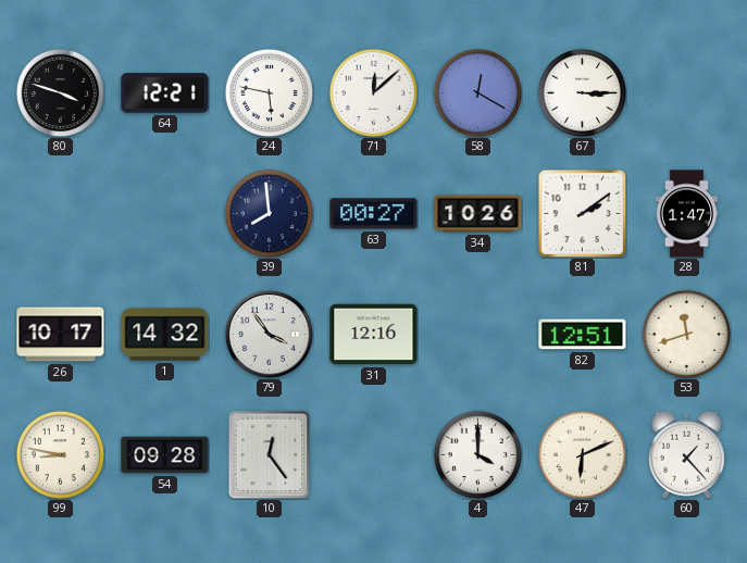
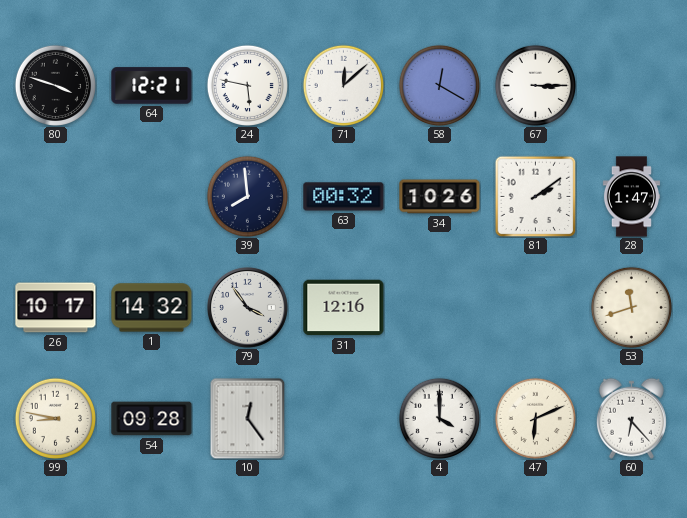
63: 00:27 -> 00:32 (344, 197)
82: 12:51 -> none (583, 335)
60: 1:23 -> 6:23 (631, 418)
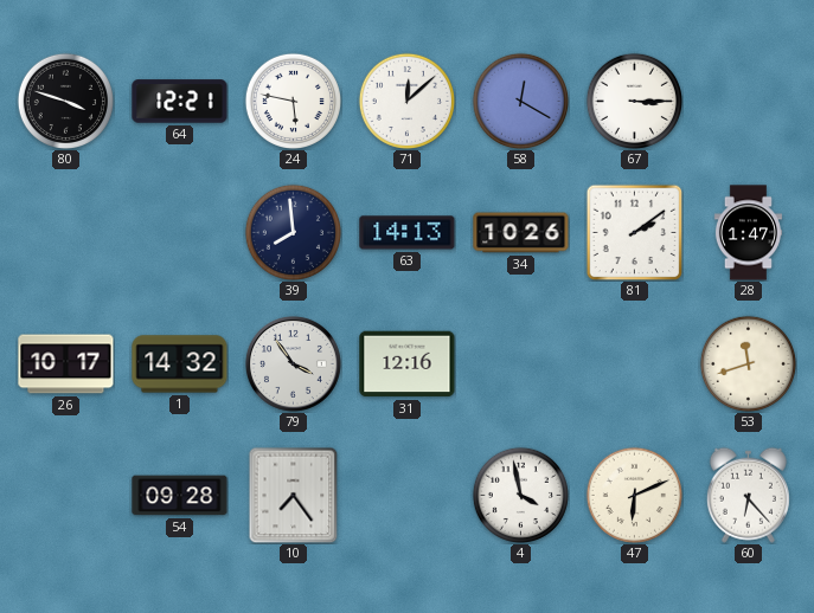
63: 00:32 -> 14:13 (408, 233)
99: 8:47 -> none (55, 418)
10: 12:24 -> 7:24 (294, 495)
4: 4:00 -> 3:58 (520, 495)
